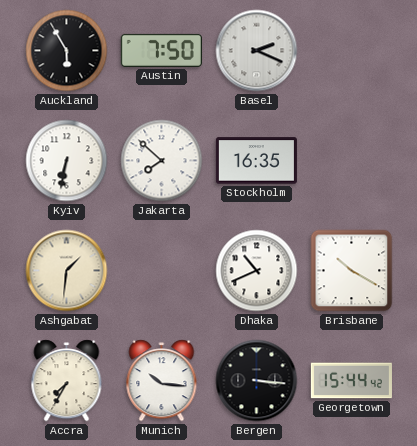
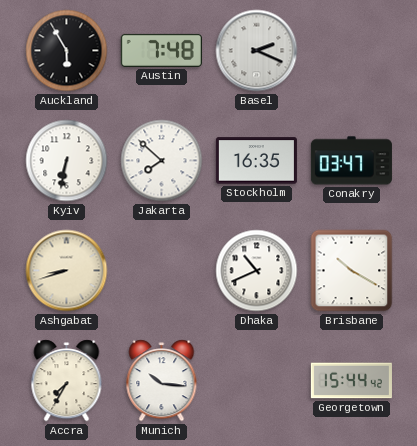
Austin: 7:50 -> 7:48 (161, 50)
Conakry: none -> 03:47 (351, 161)
Ashgabat: 1:31 -> 8:42 (67, 271)
Bergen: 3:16 -> none (257, 381)
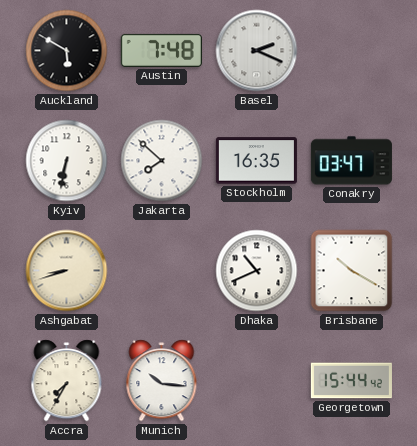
Auckland: 5:55 -> 5:50 (67, 51)
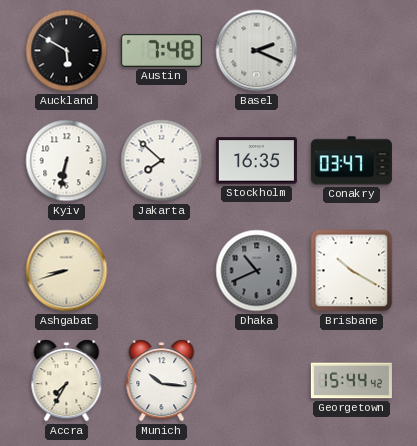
Dhaka dial: white -> grey (257, 271)
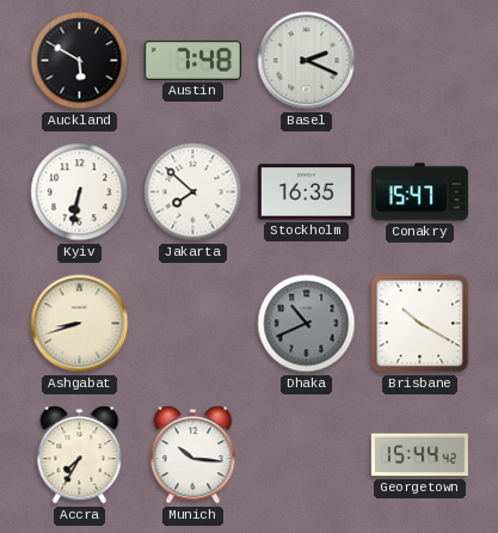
Conakry: 03:47 -> 15:47 (419, 192)
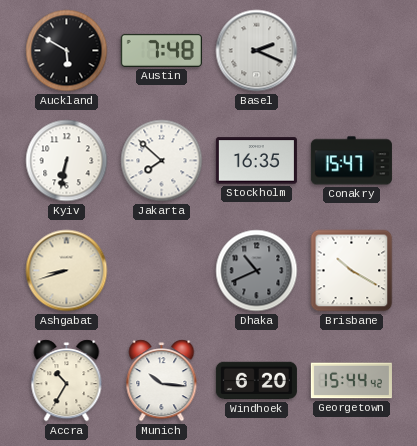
Accra: 7:35 -> 10:35 (67, 381)
Windhoek: none -> 6:20 (256, 381)
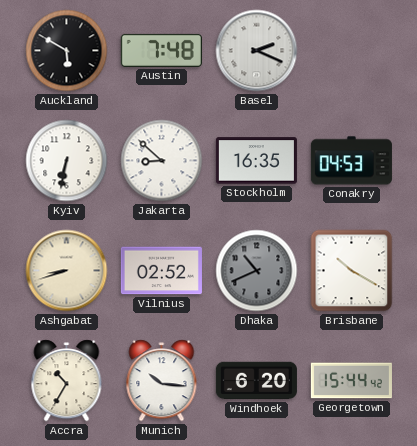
Jakarta: 7:52 -> 8:52 (162, 161)
Conakry: 15:47 -> 04:53 (351, 161)
Vilnius: none -> 02:52 (161, 271)
